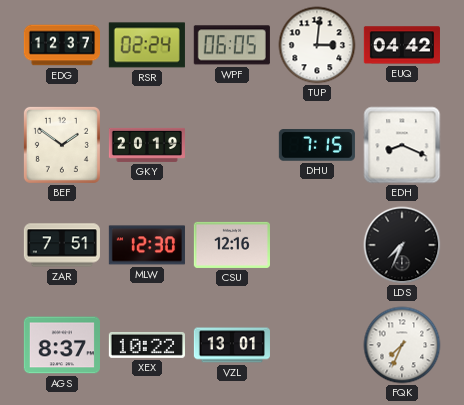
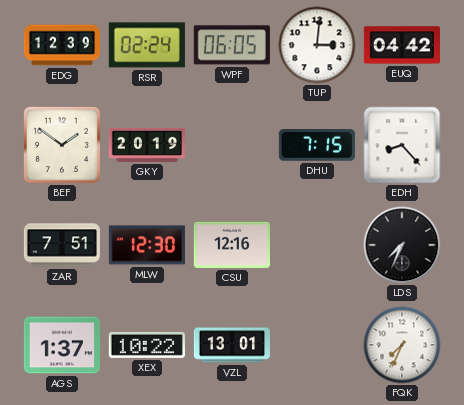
EDG: 12:37 -> 12:39 (61, 45)
EDH: 8:19 -> 8:23 (402, 145)
AGS: 8:37 -> 1:37 (62, 345)
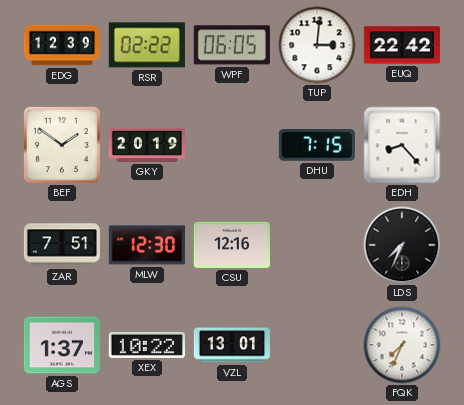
RSR: 02:24 -> 02:22 (147, 45)
EUQ: 04:42 -> 22:42 (402, 45)
